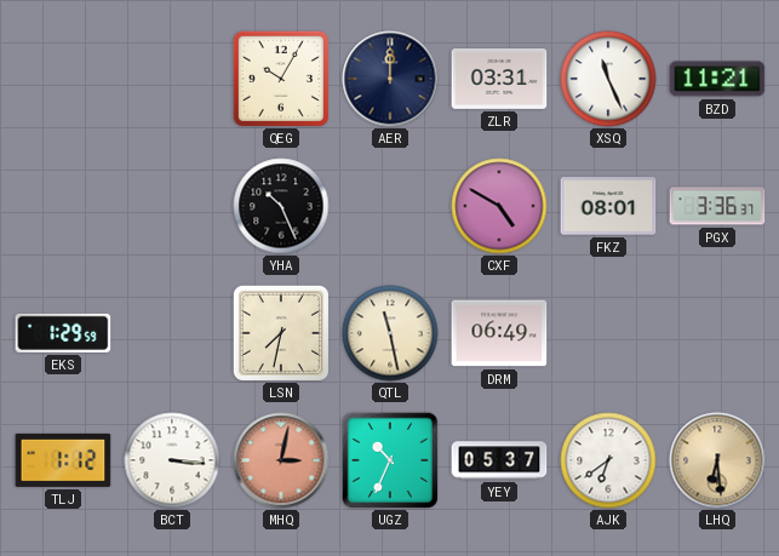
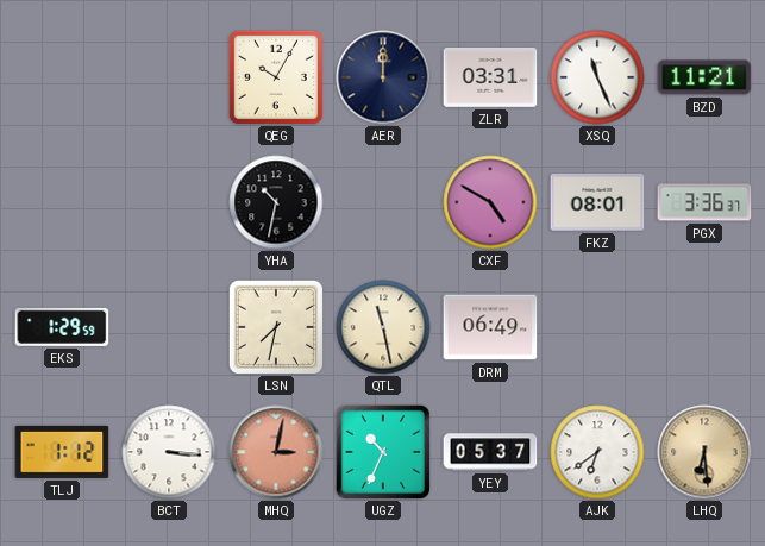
YHA: 10:26 -> 10:32 (276, 202)
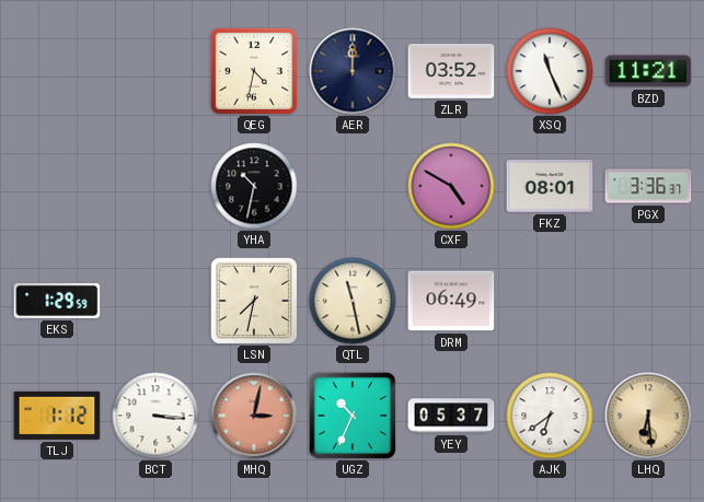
QEG: 10:05 -> 4:32 (254, 71)
ZLR: 03:31 -> 03:52 (451, 71)
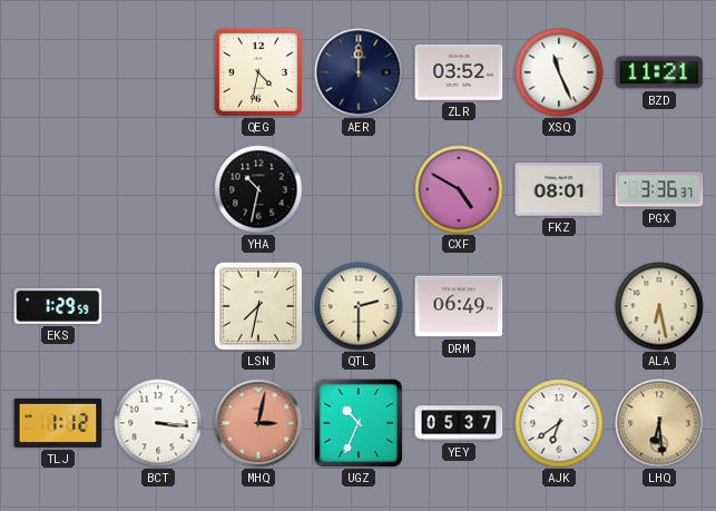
QTL: 11:28 -> 2:30 (359, 306)
ALA: none -> 6:28 (659, 306)
